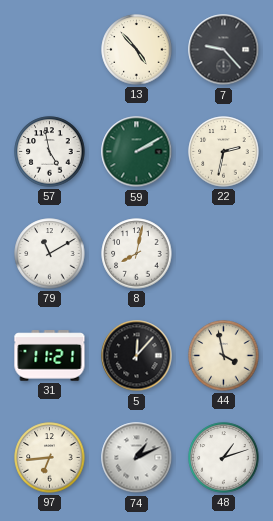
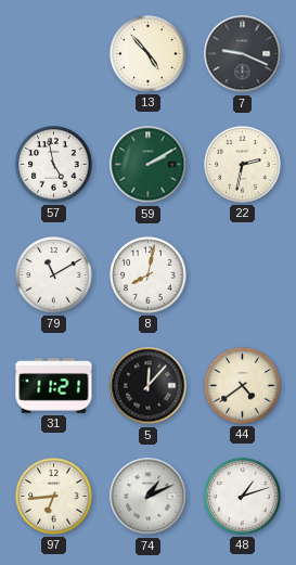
7: 9:23 -> 9:19 (243, 54)
44: 3:58 -> 4:39 (243, 386)
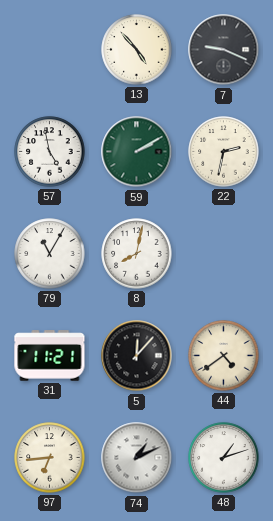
79: 11:10 -> 11:05 (50, 254)
